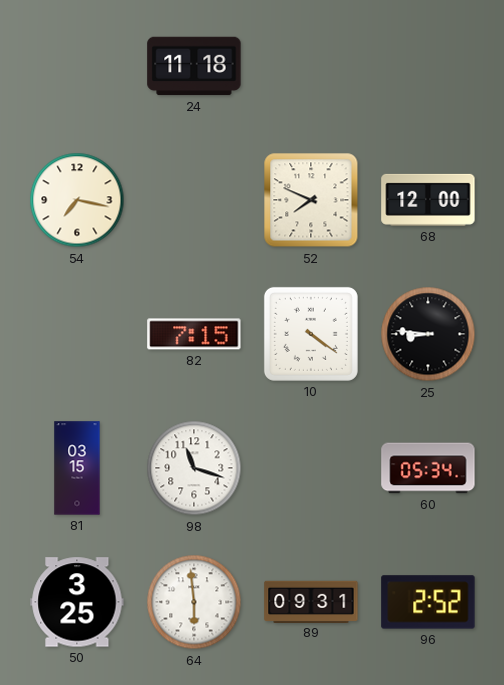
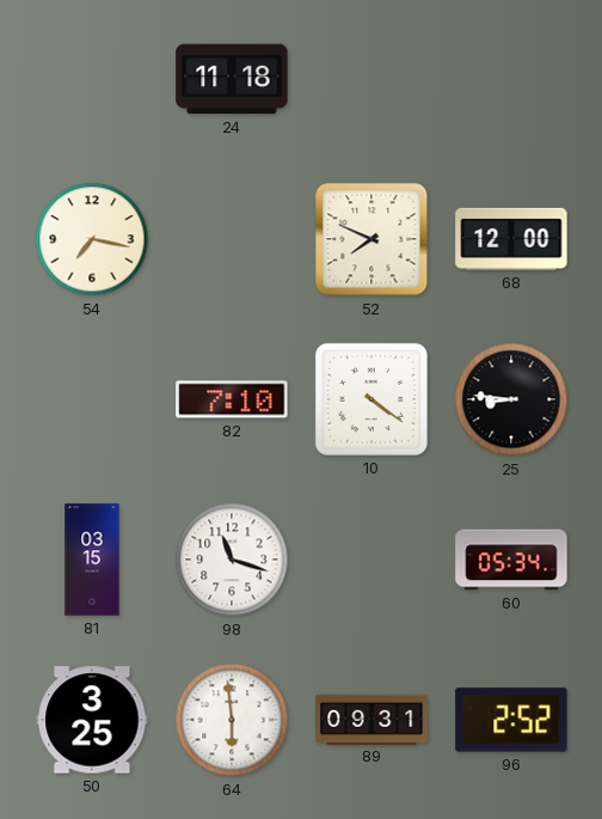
82: 7:15 -> 7:10 (232, 399)
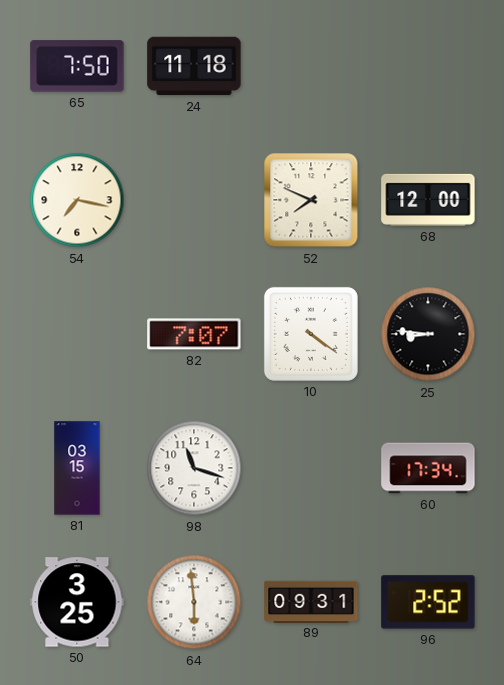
65: none -> 7:50 (77, 66)
82: 7:10 -> 7:07 (194, 334)
60: 05:34 -> 17:34 (428, 468)
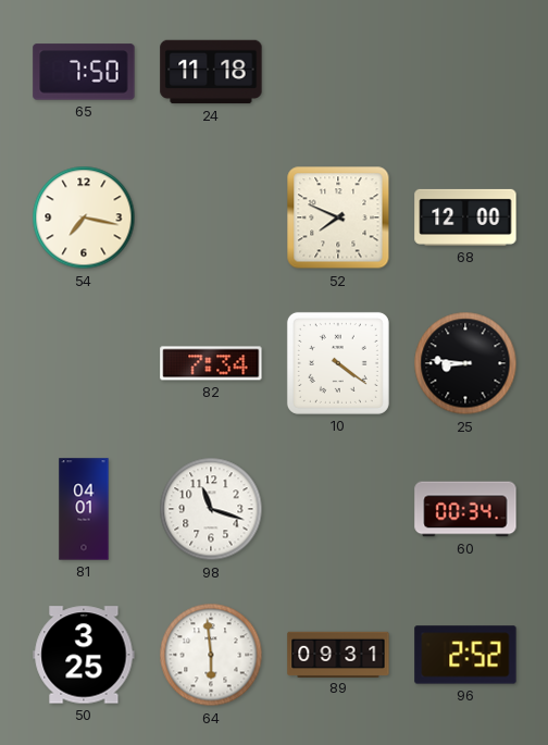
82: 7:07 -> 7:34 (211, 363)
81: 03:15 -> 04:01 (84, 509)
60: 17:34 -> 00:34 (465, 509)
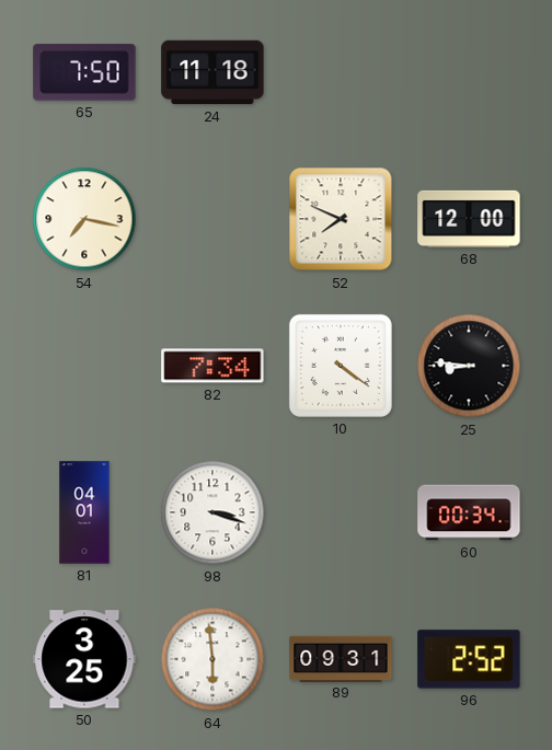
98: 11:18 -> 3:18 (212, 512)
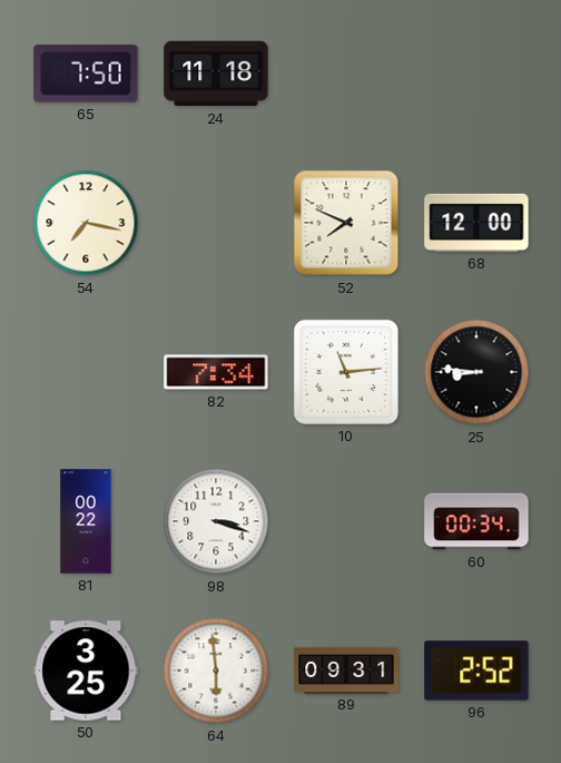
10: 4:21 -> 11:14 (346, 372)
81: 04:01 -> 00:22 (86, 521)
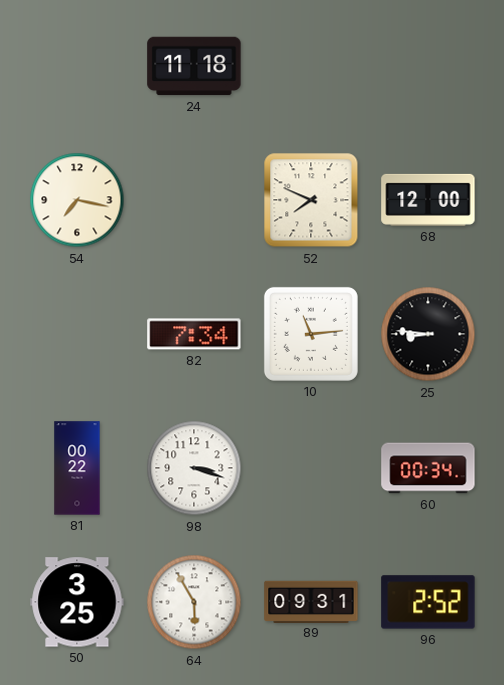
65: 7:50 -> none (86, 74)
64: 5:59 -> 5:55 (194, 602)
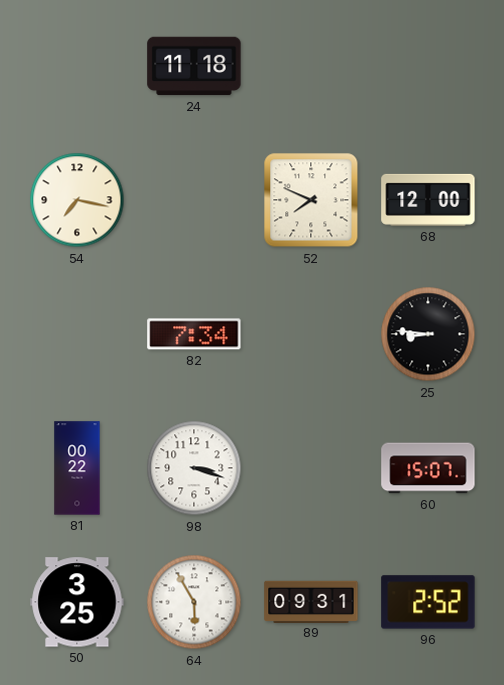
10: 11:14 -> none (311, 334)
60: 00:34 -> 15:07 (428, 468)
